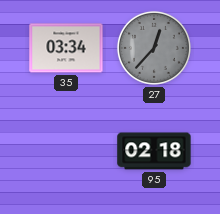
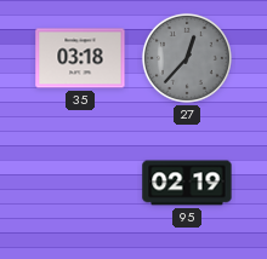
35: 03:34 -> 03:18 (80, 58)
95: 02:18 -> 02:19 (187, 183)
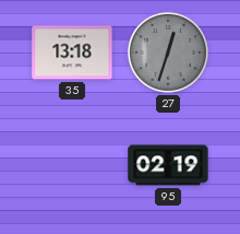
35: 03:18 -> 13:18 (72, 52)
27: 12:37 -> 12:33 (168, 52)
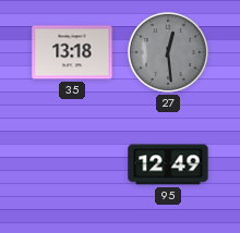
27: 12:33 -> 12:29 (168, 52)
95: 02:19 -> 12:49 (168, 164)
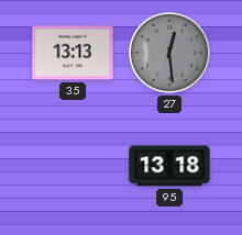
35: 13:18 -> 13:13 (73, 53)
95: 12:49 -> 13:18 (169, 166)
